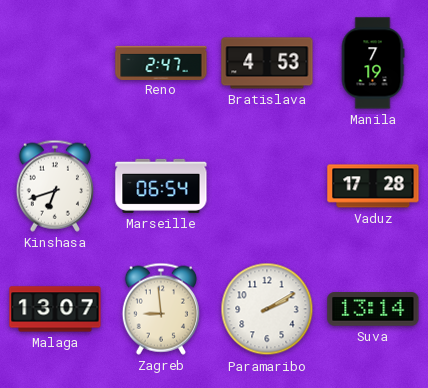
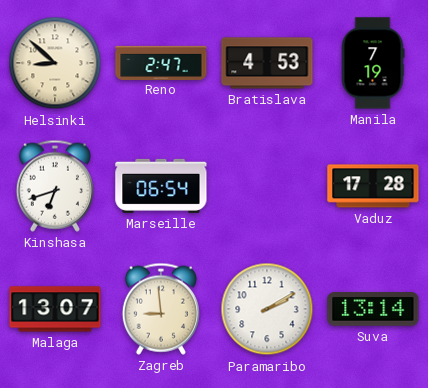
Helsinki: none -> 8:52 (55, 63)
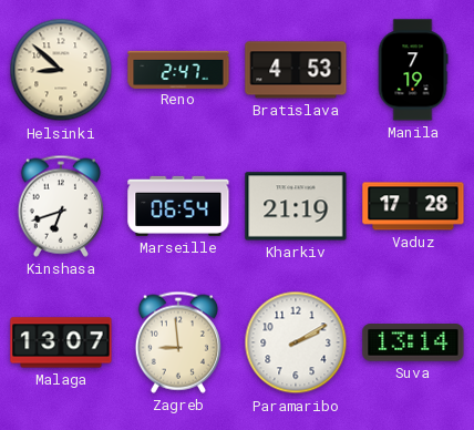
Kharkiv: none -> 21:19 (296, 206)
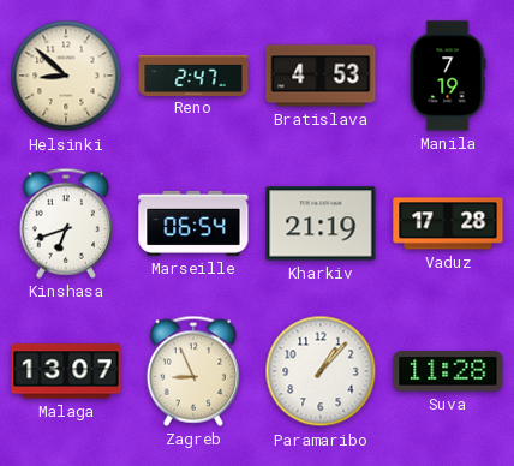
Zagreb: 8:59 -> 8:56 (193, 371)
Paramaribo: 2:10 -> 1:07 (321, 371)
Suva: 13:14 -> 11:28 (448, 371)
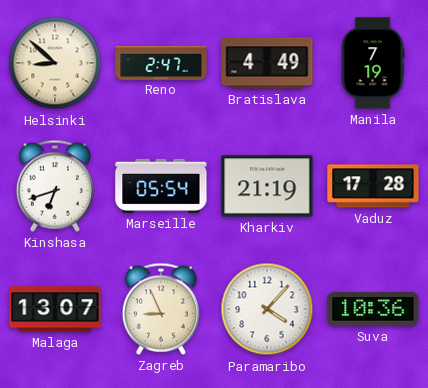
Bratislava: 4:53 -> 4:49 (267, 63)
Marseille: 06:54 -> 05:54 (161, 186)
Paramaribo: 1:07 -> 4:07 (267, 309)
Suva: 11:28 -> 10:36 (373, 309)
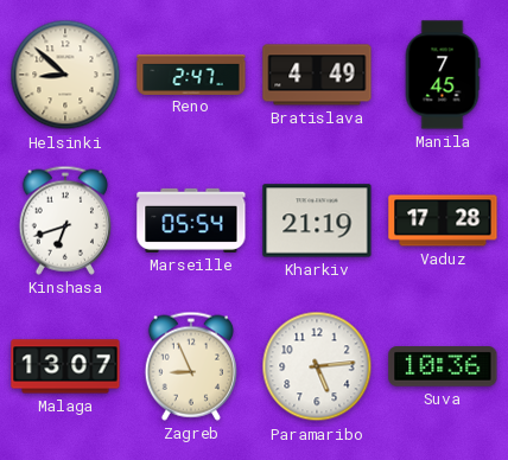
Manila: 7:19 -> 7:45 (443, 75)
Paramaribo: 4:07 -> 5:14 (317, 366)
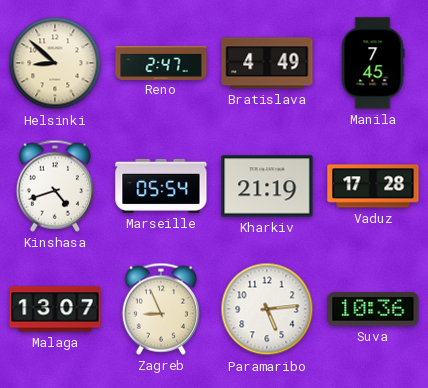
Kinshasa: 6:42 -> 4:42 (55, 186)
